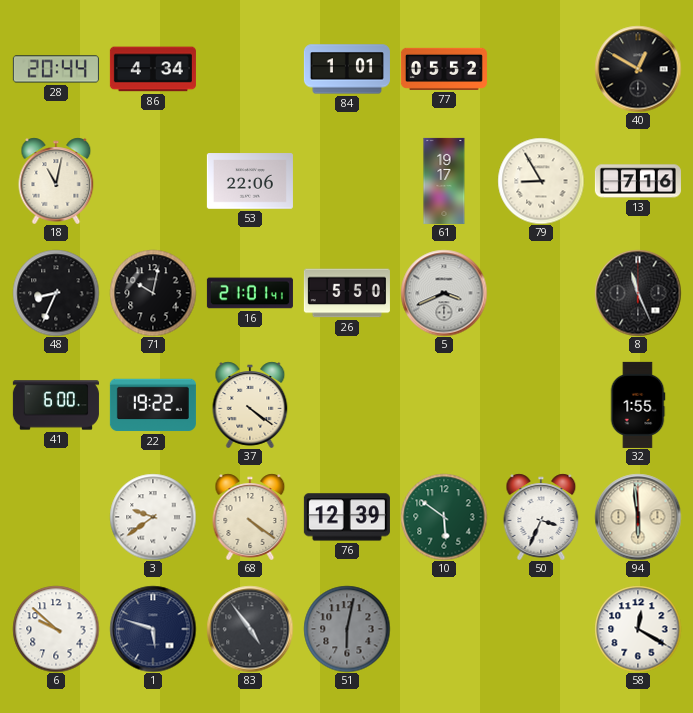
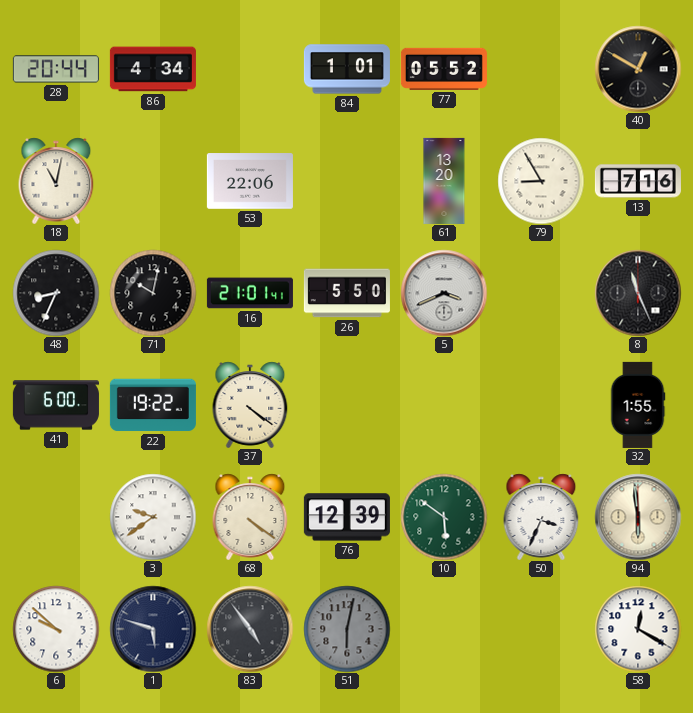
61: 19:17 -> 13:20 (444, 181)
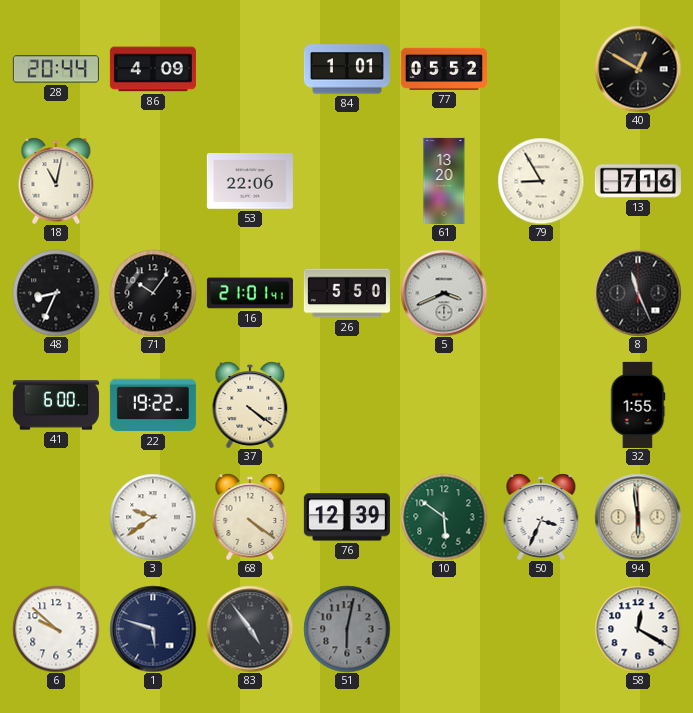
86: 4:34 -> 4:09 (153, 69)
71: 10:02 -> 10:06 (153, 293)
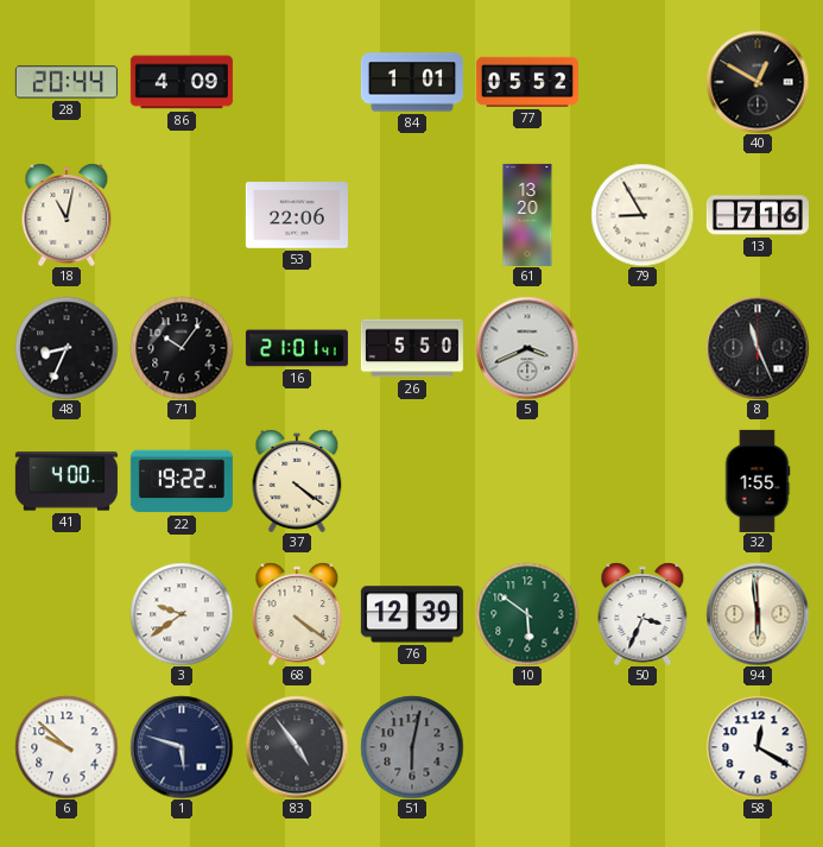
41: 6:00 -> 4:00 (67, 481)
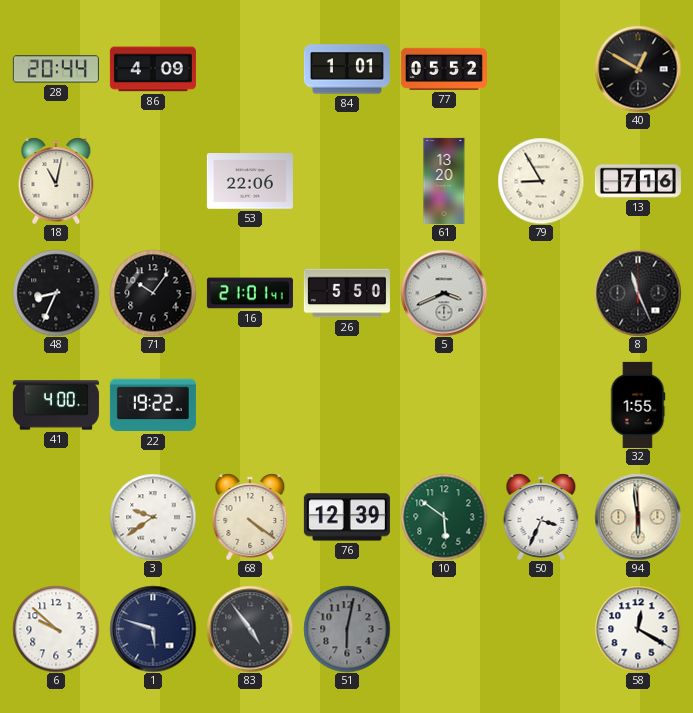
37: 4:21 -> none (297, 481)
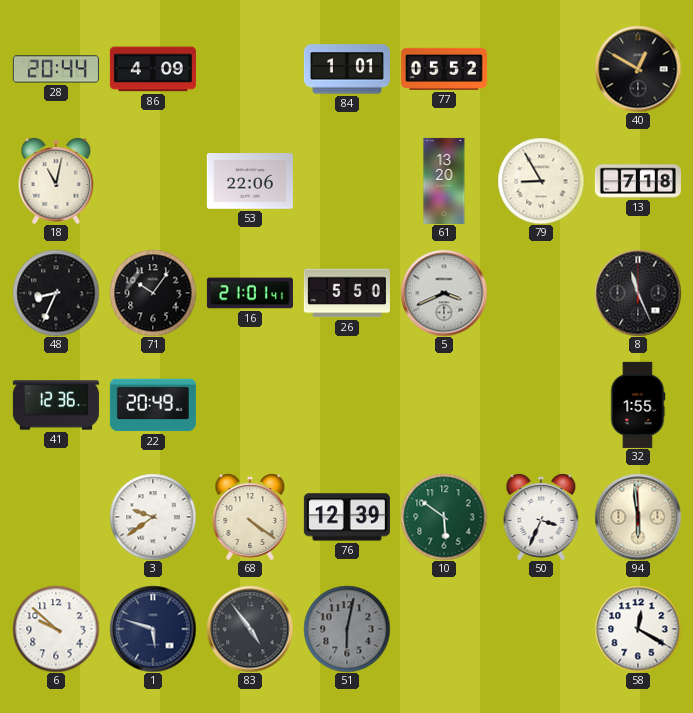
13: 7:16 -> 7:18 (638, 181)
41: 4:00 -> 12:36 (56, 405)
22: 19:22 -> 20:49 (153, 405)
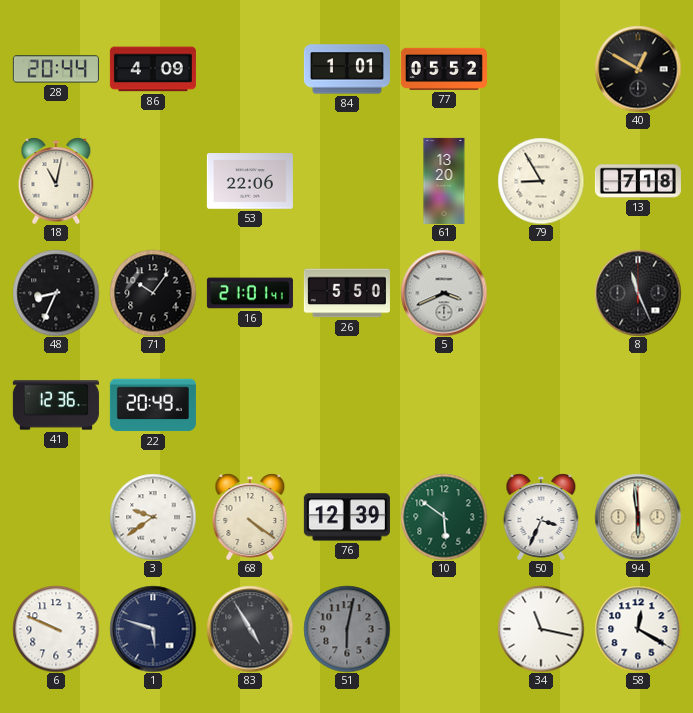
32: 1:55 -> none (638, 405)
6: 9:52 -> 9:49 (56, 629)
83: 4:54 -> 4:55 (250, 629)
34: none -> 11:17 (541, 629)
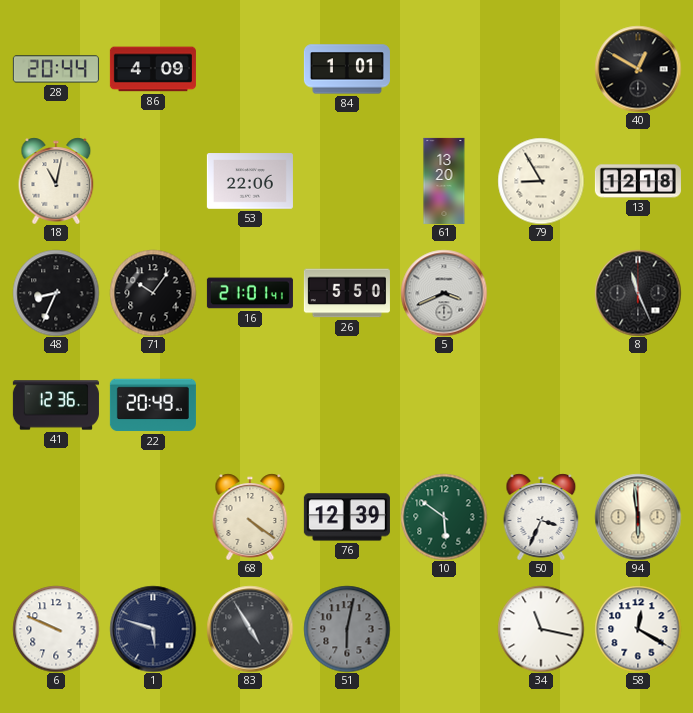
77: 05:52 -> none (444, 69)
13: 7:18 -> 12:18 (638, 181)
3: 9:39 -> none (153, 517)
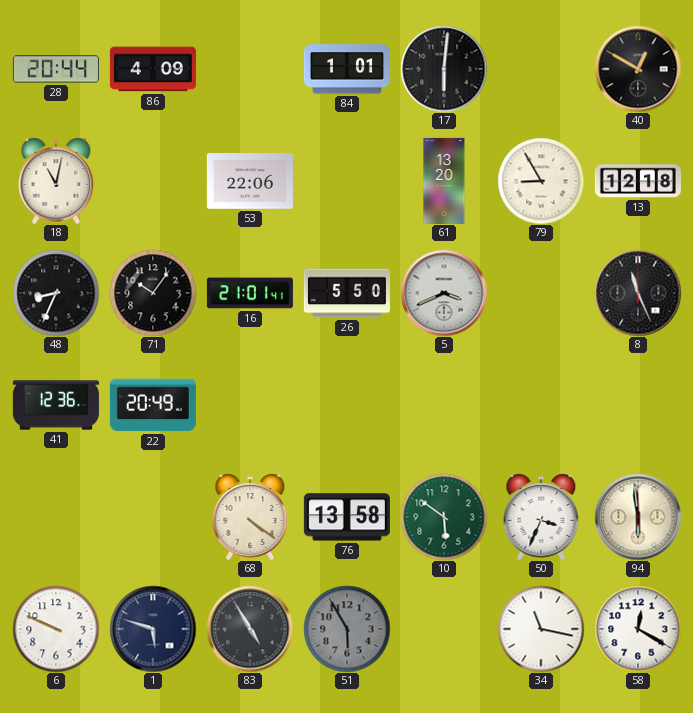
17: none -> 6:01 (444, 69)
76: 12:39 -> 13:58 (347, 517)
51: 6:02 -> 5:55 (347, 629)
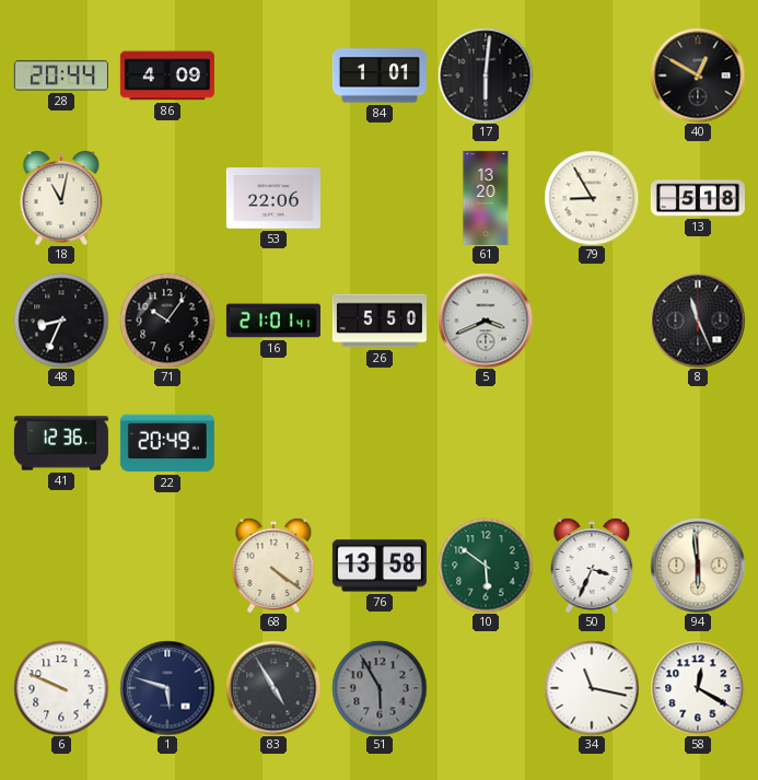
13: 12:18 -> 5:18 (698, 198)
